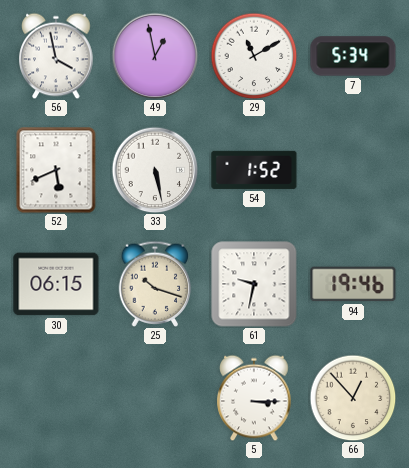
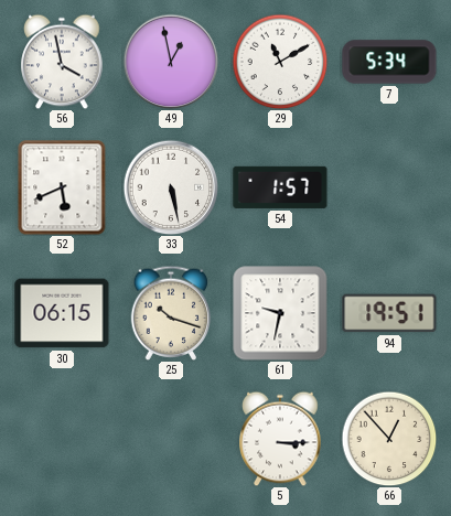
54: 1:52 -> 1:57 (280, 187)
94: 19:46 -> 19:51 (389, 313)
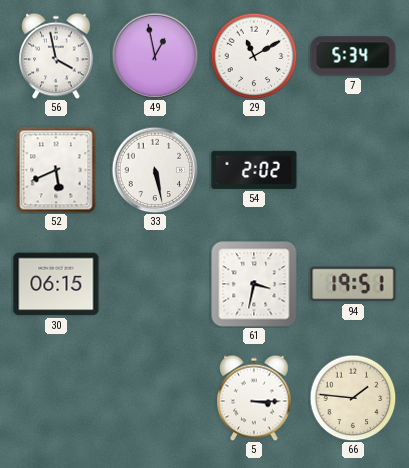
54: 1:57 -> 2:02 (254, 170)
25: 10:18 -> none (171, 313)
61: 9:32 -> 3:32 (254, 284)
66: 12:53 -> 1:46 (353, 398)
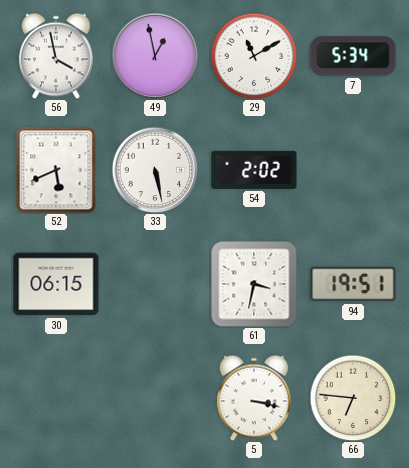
5: 3:15 -> 3:17 (254, 398)
66: 1:46 -> 6:46 (353, 398)
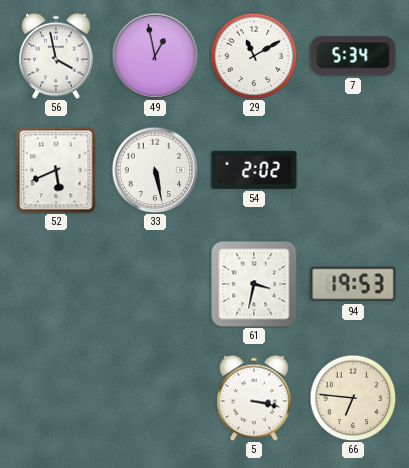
30: 06:15 -> none (56, 284)
94: 19:51 -> 19:53 (353, 284)
